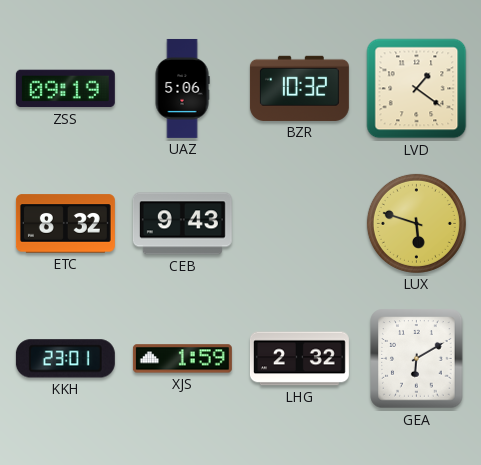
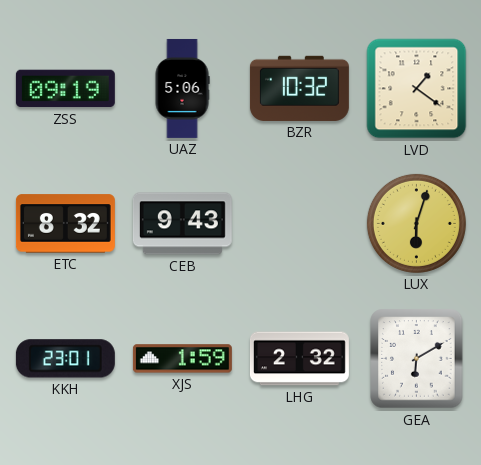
LUX: 5:48 -> 6:03 (416, 223)
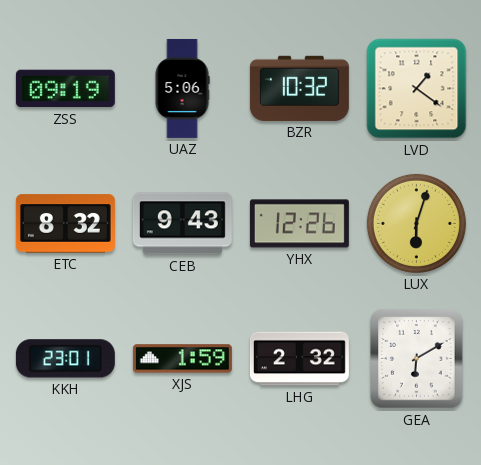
YHX: none -> 12:26 (299, 224)
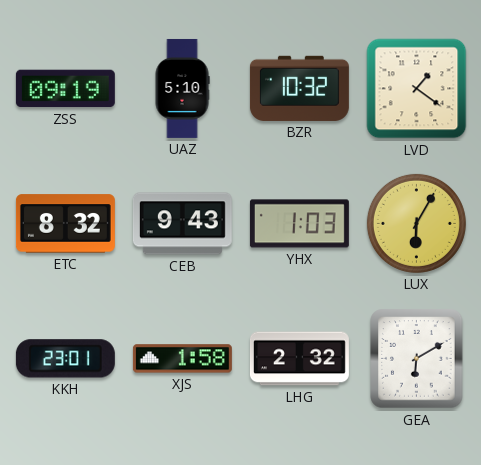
UAZ: 5:06 -> 5:10 (182, 88)
YHX: 12:26 -> 1:03 (299, 224)
LUX: 6:03 -> 6:05 (416, 223)
XJS: 1:59 -> 1:58 (182, 359)
